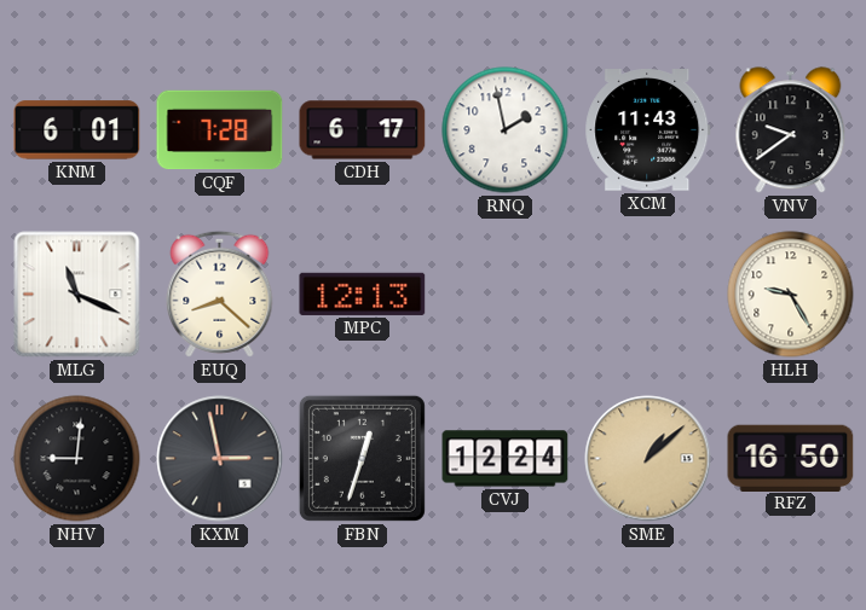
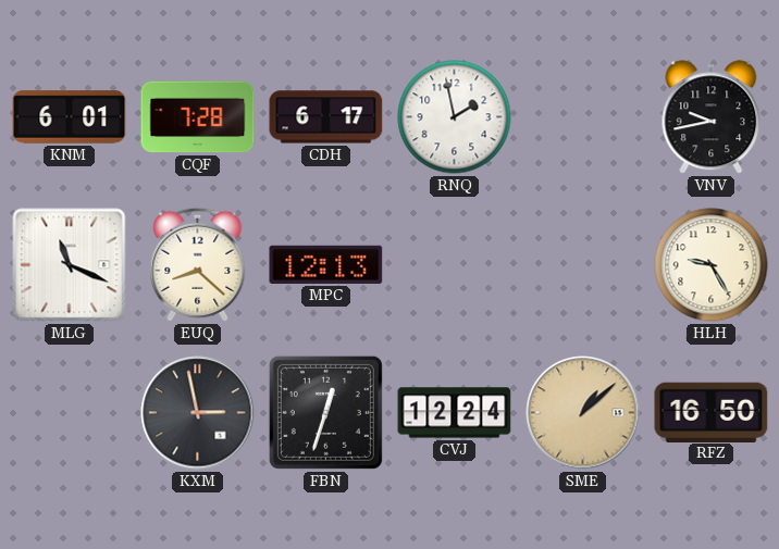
XCM: 11:43 -> none (648, 130)
VNV: 9:39 -> 9:43 (712, 117)
NHV: 9:01 -> none (77, 459)
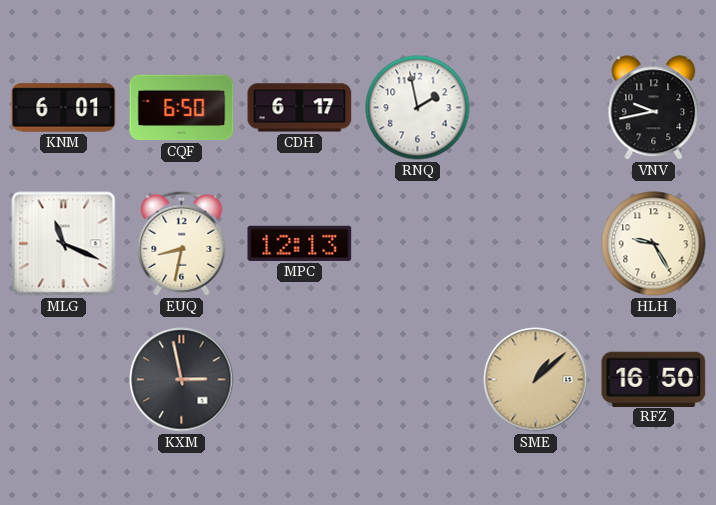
CQF: 7:28 -> 6:50 (182, 108)
EUQ: 8:22 -> 8:32 (182, 243)
FBN: 12:33 -> none (325, 412)
CVJ: 12:24 -> none (455, 413)
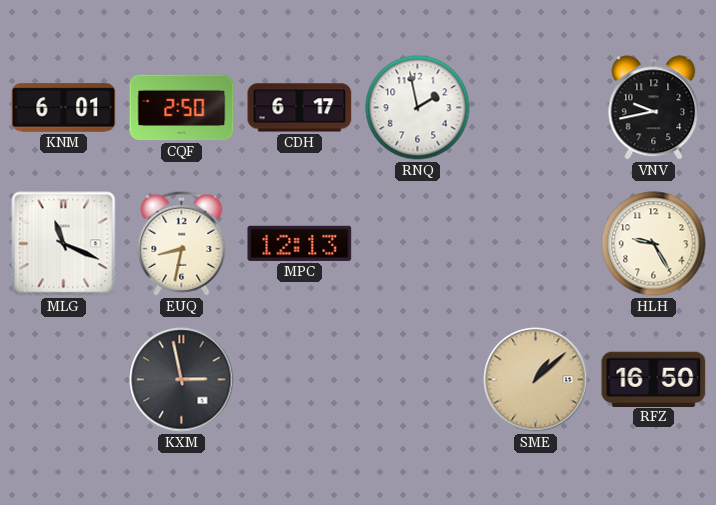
CQF: 6:50 -> 2:50 (182, 108)
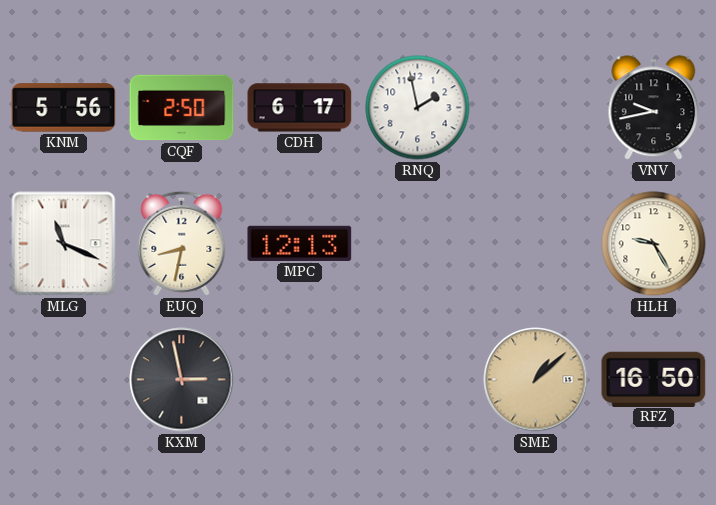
KNM: 6:01 -> 5:56 (64, 108)
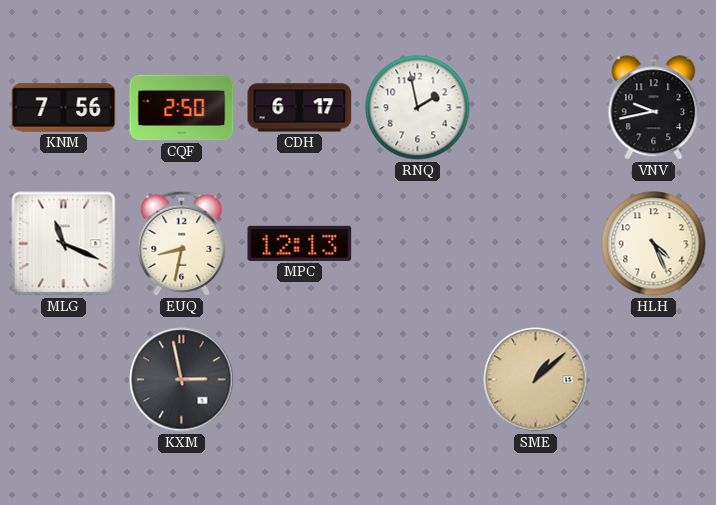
KNM: 5:56 -> 7:56 (64, 108)
HLH: 9:25 -> 4:26 (654, 244)
RFZ: 16:50 -> none (654, 379)
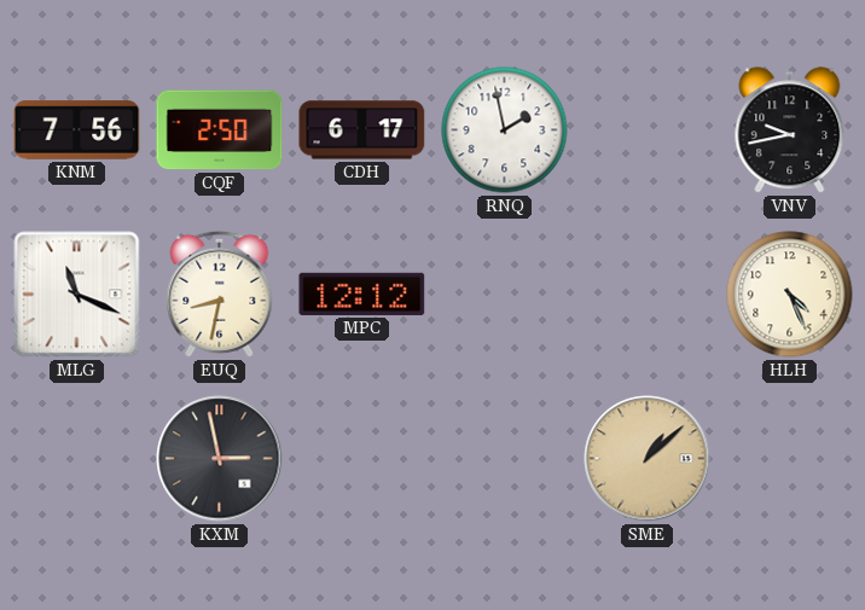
MPC: 12:13 -> 12:12 (362, 294)
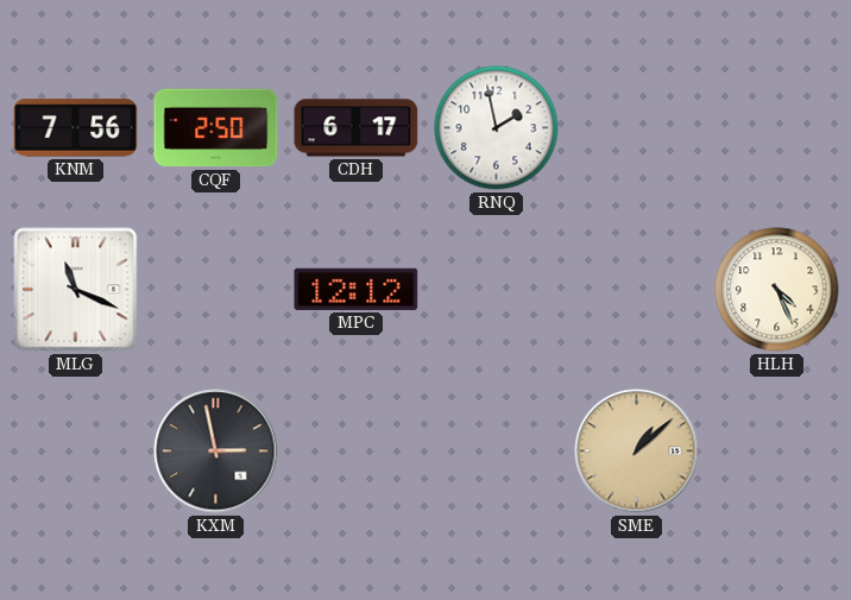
VNV: 9:43 -> none (790, 130)
EUQ: 8:32 -> none (220, 294)
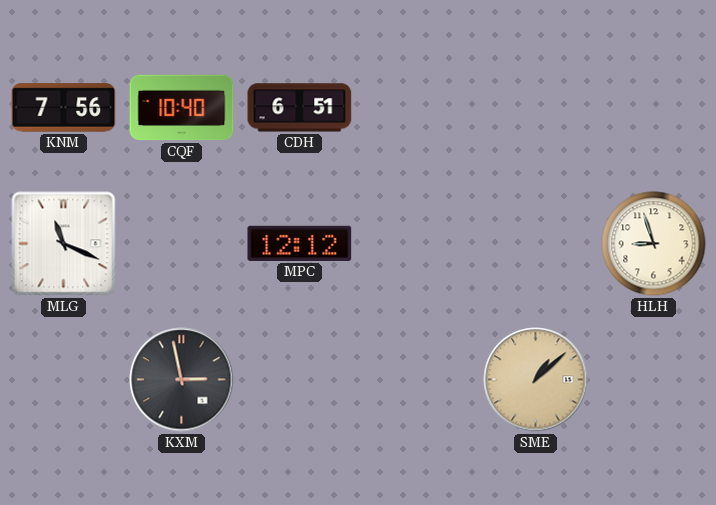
CQF: 2:50 -> 10:40 (182, 108)
CDH: 6:17 -> 6:51 (300, 108)
RNQ: 1:58 -> none (497, 128)
HLH: 4:26 -> 8:57 (654, 244)
